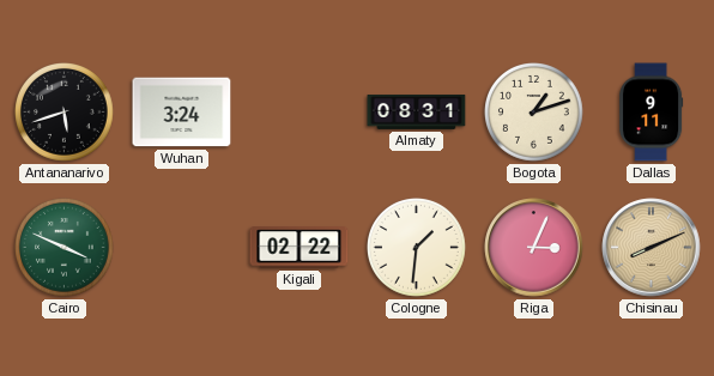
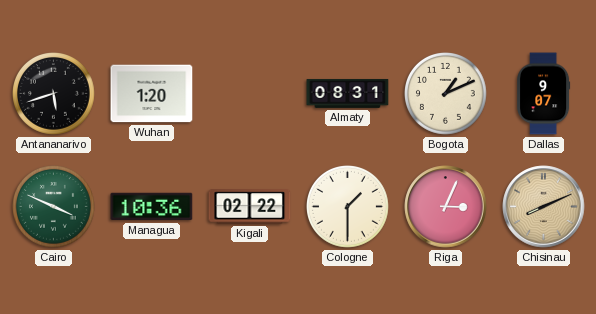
Wuhan: 3:24 -> 1:20 (152, 94)
Bogota: 1:12 -> 1:11 (446, 94)
Dallas: 9:11 -> 9:07 (544, 94)
Managua: none -> 10:36 (152, 207)
Cologne: 1:31 -> 1:30 (348, 207)
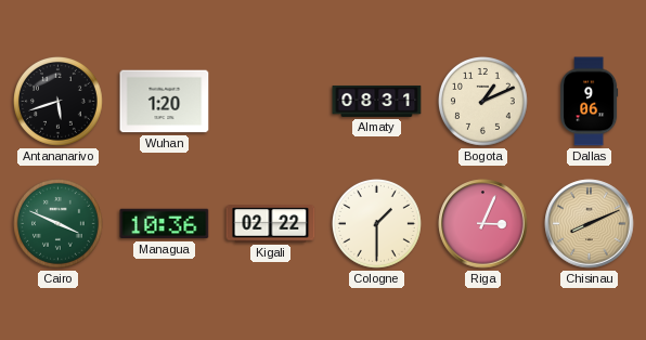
Dallas: 9:07 -> 9:06 (590, 102)
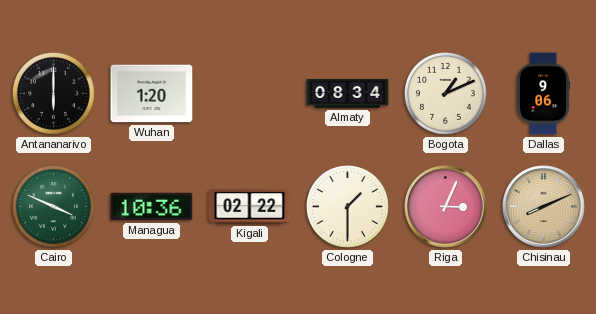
Antananarivo: 5:42 -> 6:00 (54, 94)
Almaty: 08:31 -> 08:34 (348, 93)
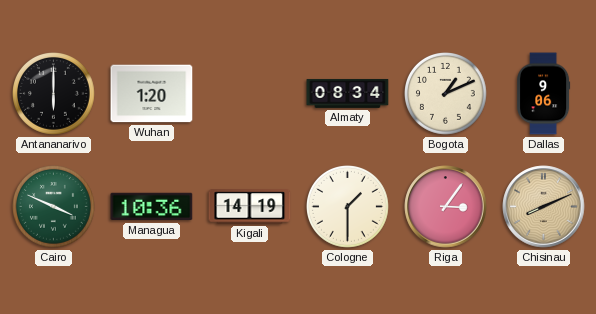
Kigali: 02:22 -> 14:19 (250, 207)
Riga: 3:04 -> 3:06 (446, 207)
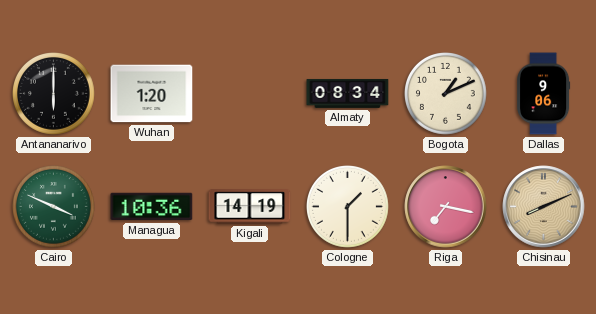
Riga: 3:06 -> 7:17 (446, 207)
